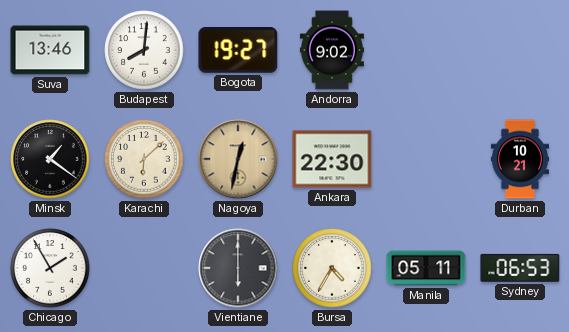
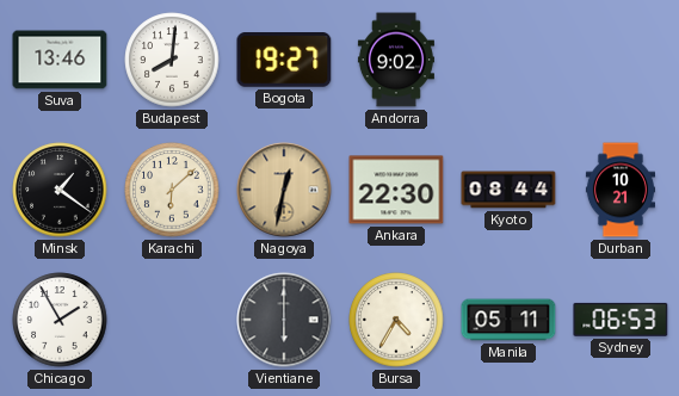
Kyoto: none -> 08:44 (508, 190)
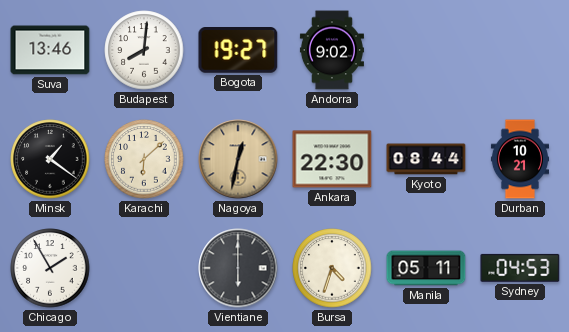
Bursa: 4:35 -> 4:33 (332, 268)
Sydney: 06:53 -> 04:53 (520, 268)
